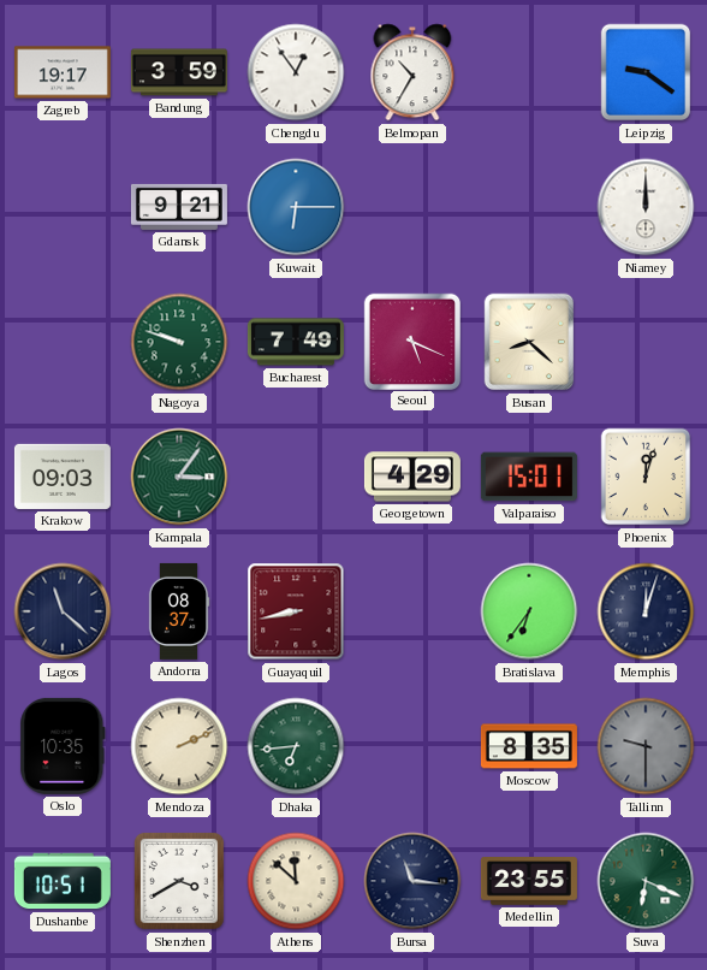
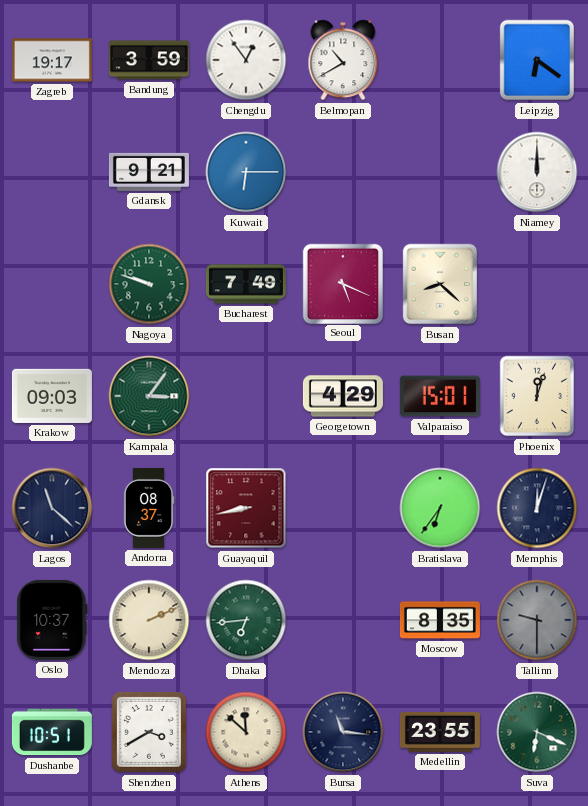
Belmopan: 10:35 -> 10:40 (343, 60)
Leipzig: 9:21 -> 6:21 (537, 60)
Oslo: 10:35 -> 10:37 (52, 620)
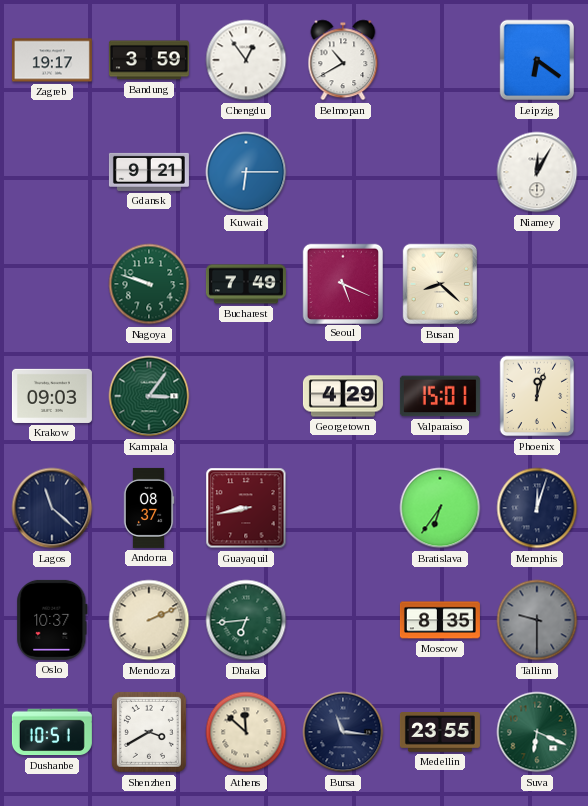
Niamey: 12:00 -> 12:05 (537, 172)
